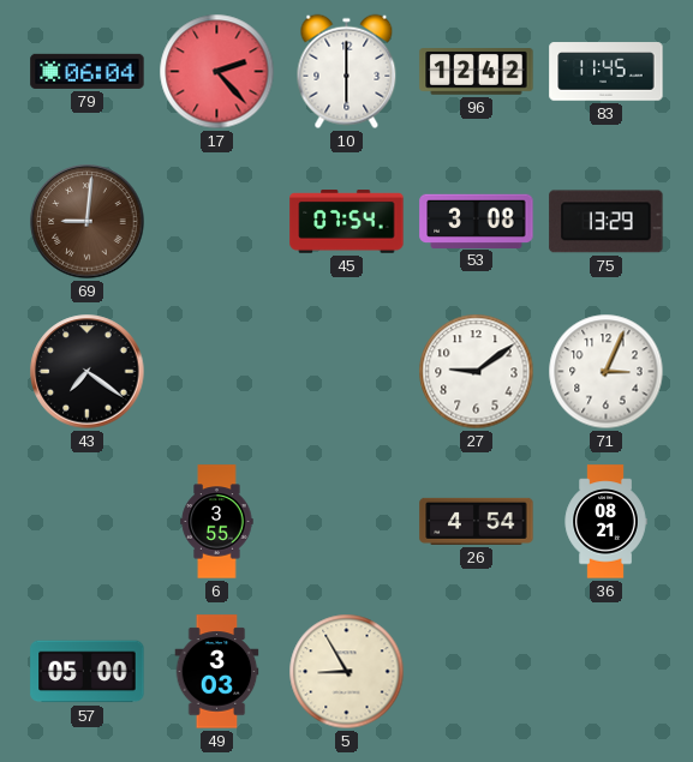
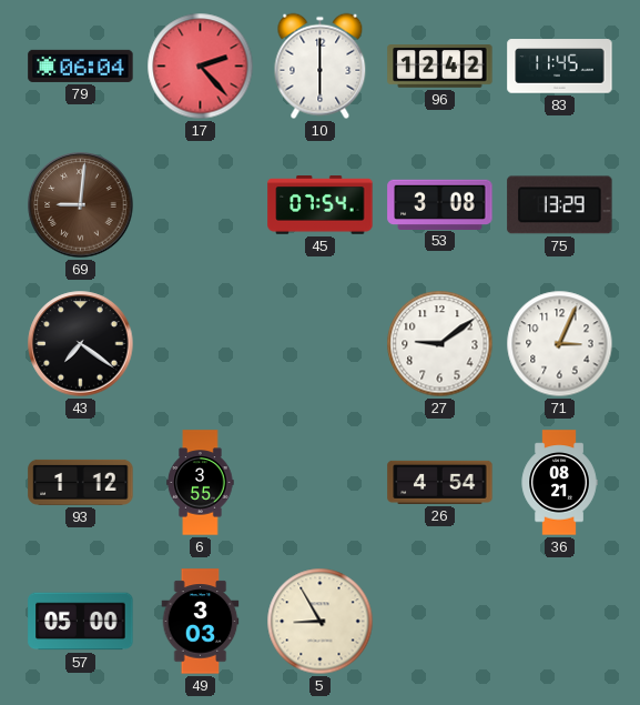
93: none -> 1:12 (81, 482)
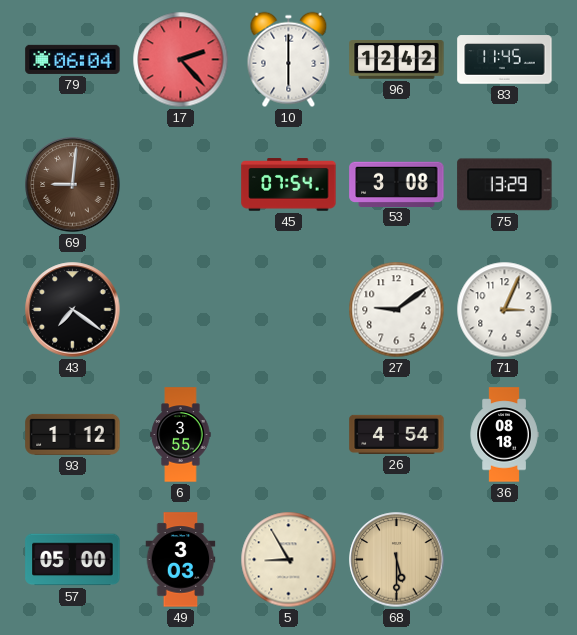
36: 08:21 -> 08:18 (504, 435)
68: none -> 5:30 (397, 560)
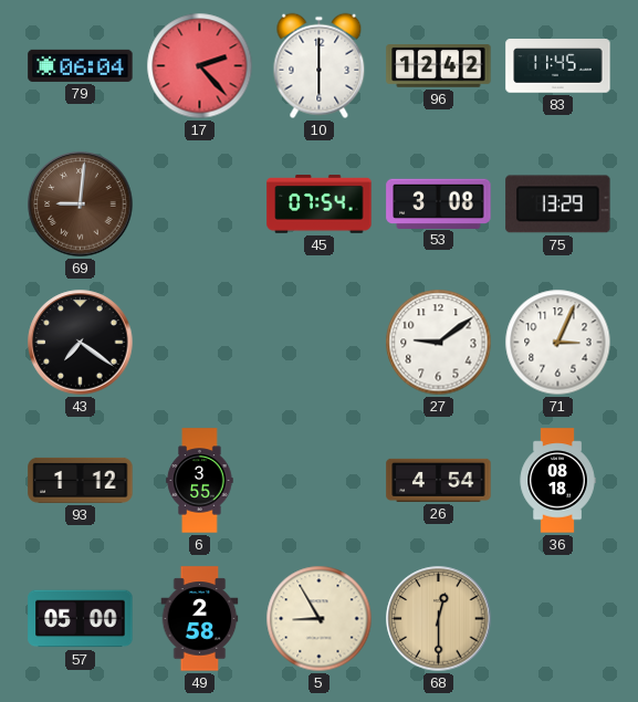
49: 3:03 -> 2:58 (200, 619)
68: 5:30 -> 12:30 (439, 619)
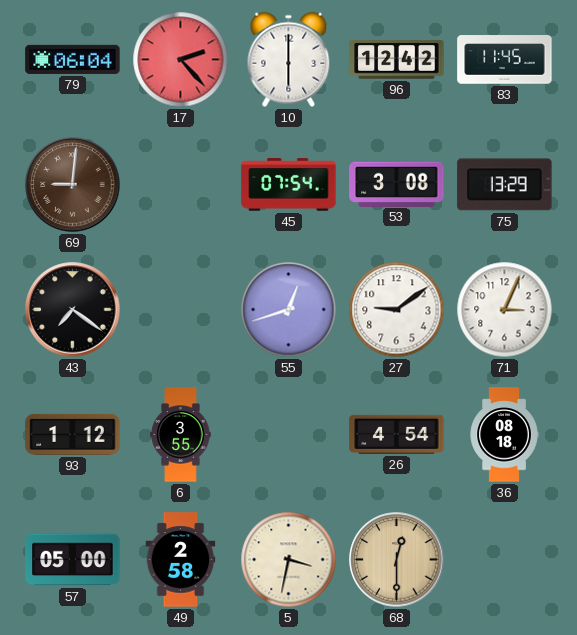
55: none -> 12:42 (289, 310)
5: 8:55 -> 3:32 (289, 560)
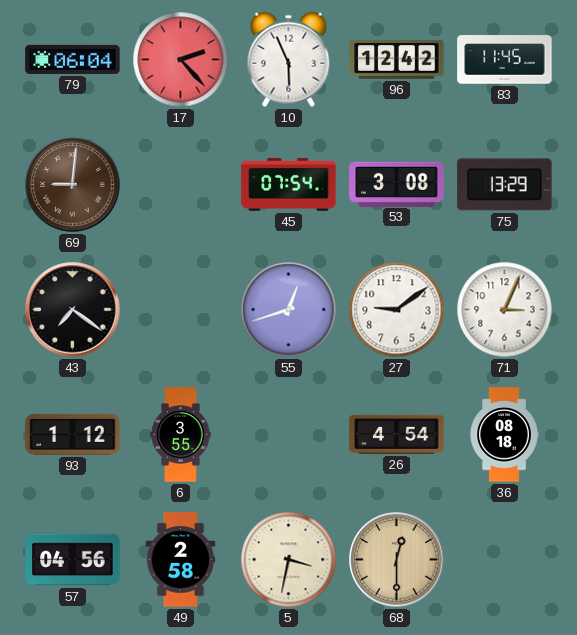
10: 6:00 -> 5:56 (289, 60)
57: 05:00 -> 04:56 (73, 560)
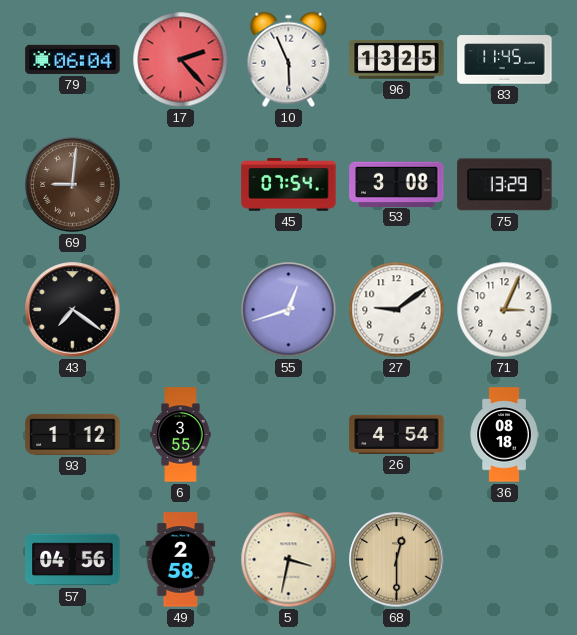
96: 12:42 -> 13:25 (397, 60)
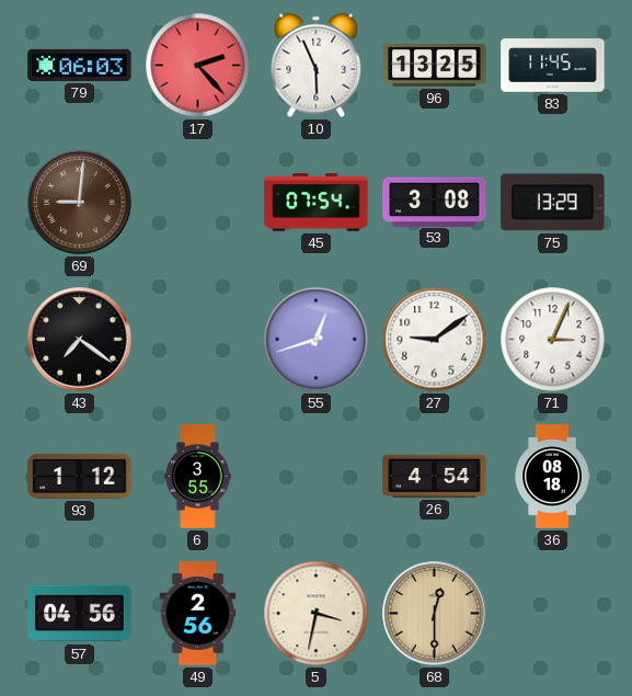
79: 06:04 -> 06:03 (80, 65)
49: 2:58 -> 2:56 (198, 614)
